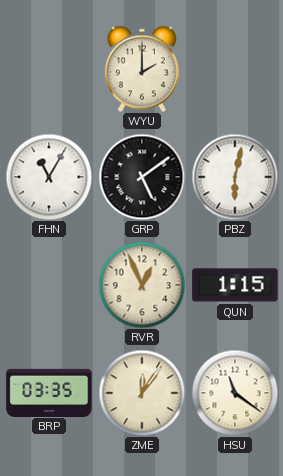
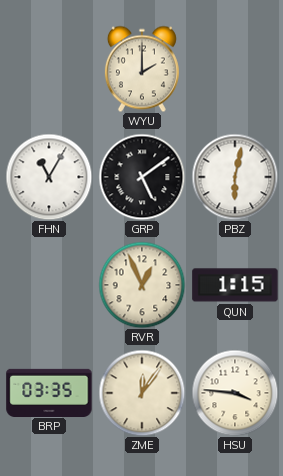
HSU: 11:21 -> 3:46 (235, 393)
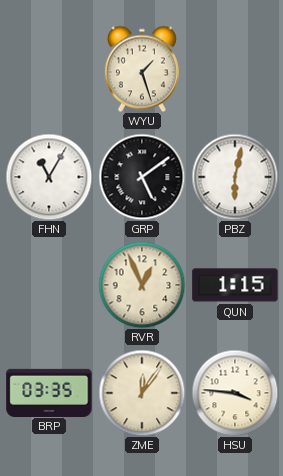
WYU: 2:00 -> 1:27 (142, 69)
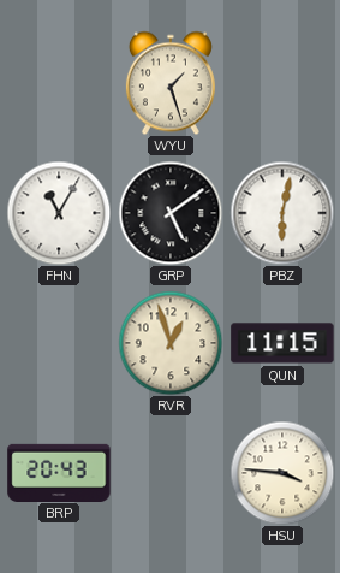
RVR: 12:56 -> 12:57 (171, 343)
QUN: 1:15 -> 11:15 (282, 343)
BRP: 03:35 -> 20:43 (59, 472)
ZME: 12:06 -> none (142, 393)
